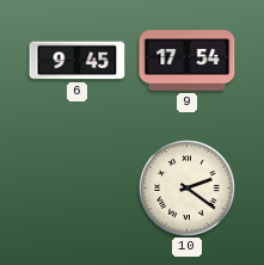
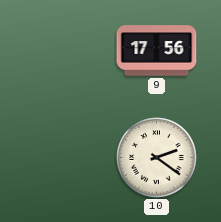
6: 9:45 -> none (78, 61)
9: 17:54 -> 17:56 (157, 51)
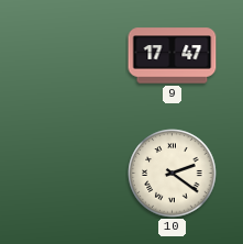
9: 17:56 -> 17:47 (173, 56)
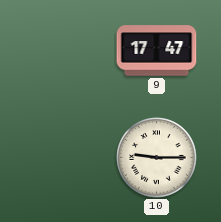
10: 2:21 -> 9:15 (157, 158)
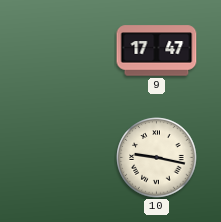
10: 9:15 -> 9:17 (157, 158)
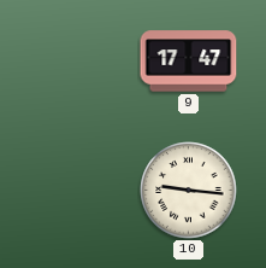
10: 9:17 -> 9:16 (189, 191)
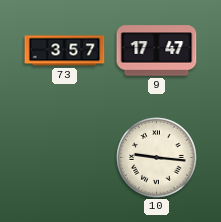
73: none -> 3:57 (65, 51)
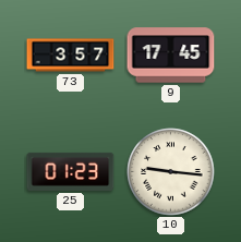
9: 17:47 -> 17:45 (171, 56)
25: none -> 01:23 (71, 171)
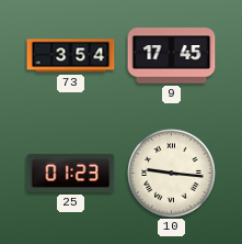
73: 3:57 -> 3:54 (71, 56)
